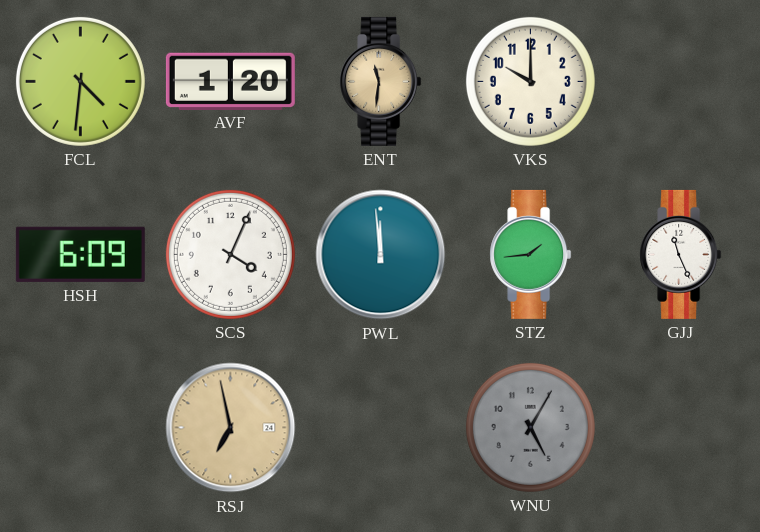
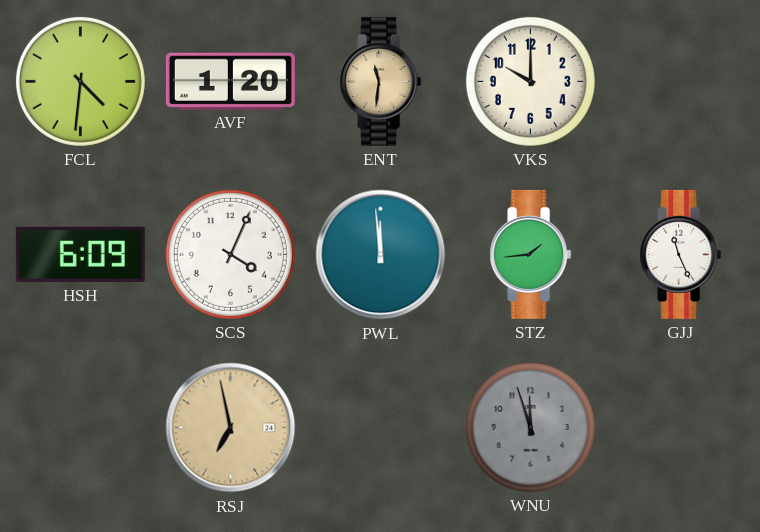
WNU: 5:05 -> 11:57 (530, 427)
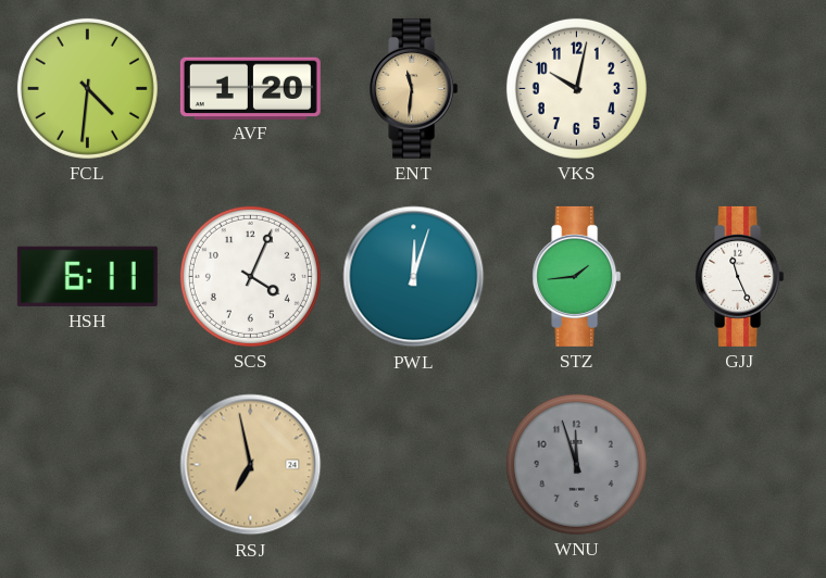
VKS: 10:00 -> 10:02 (576, 88)
HSH: 6:09 -> 6:11 (87, 276)
PWL: 11:59 -> 12:03 (414, 277)
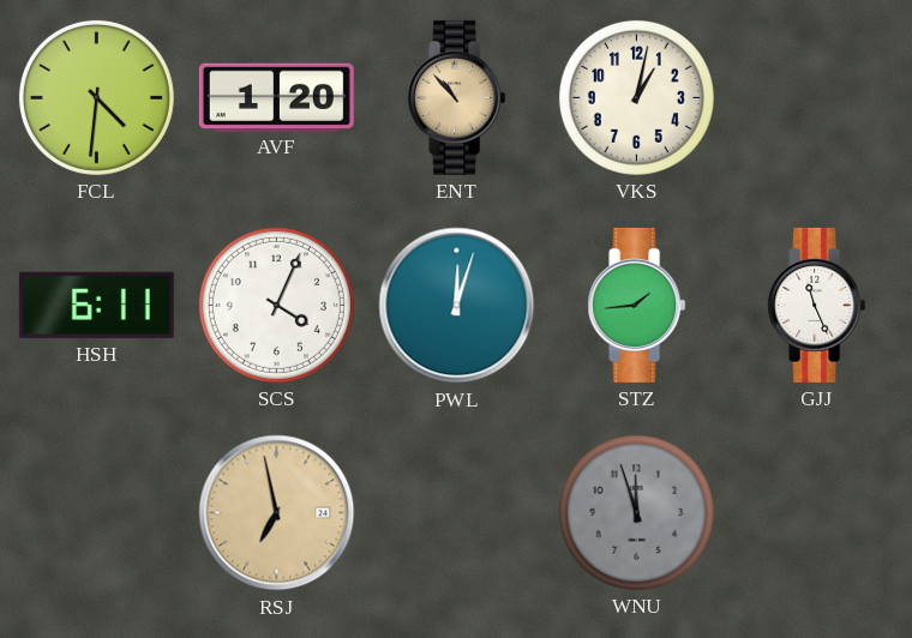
ENT: 11:31 -> 10:53 (457, 97)
VKS: 10:02 -> 1:02 (636, 97)
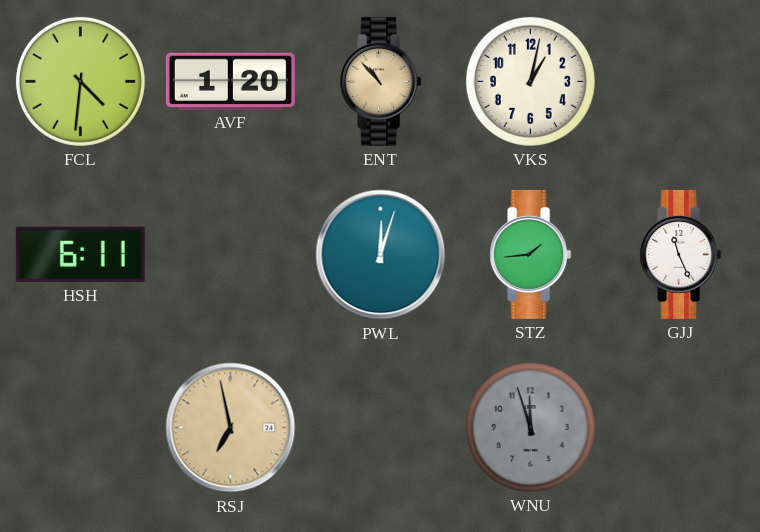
SCS: 4:04 -> none (276, 305)
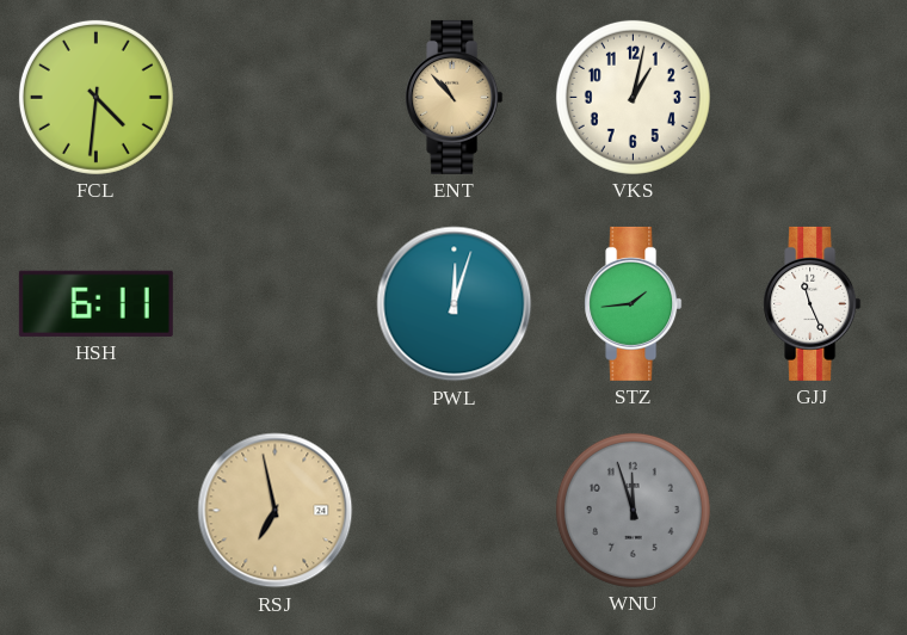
AVF: 1:20 -> none (230, 81)
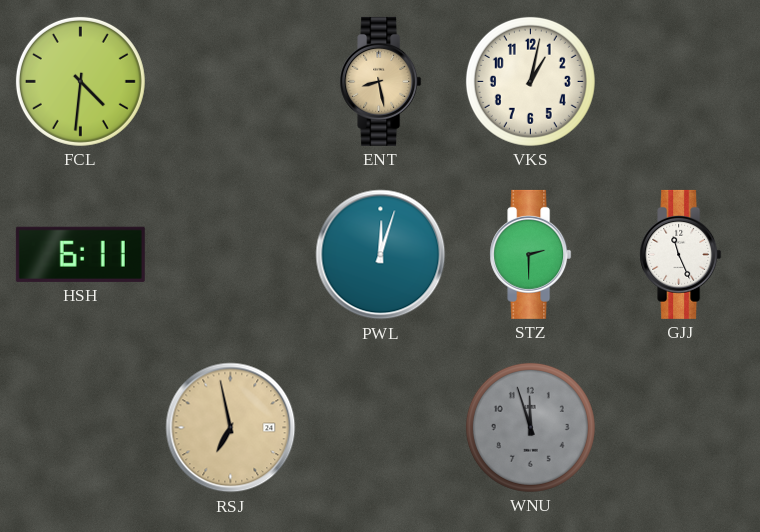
ENT: 10:53 -> 8:28 (381, 81)
STZ: 1:44 -> 2:30 (531, 254)
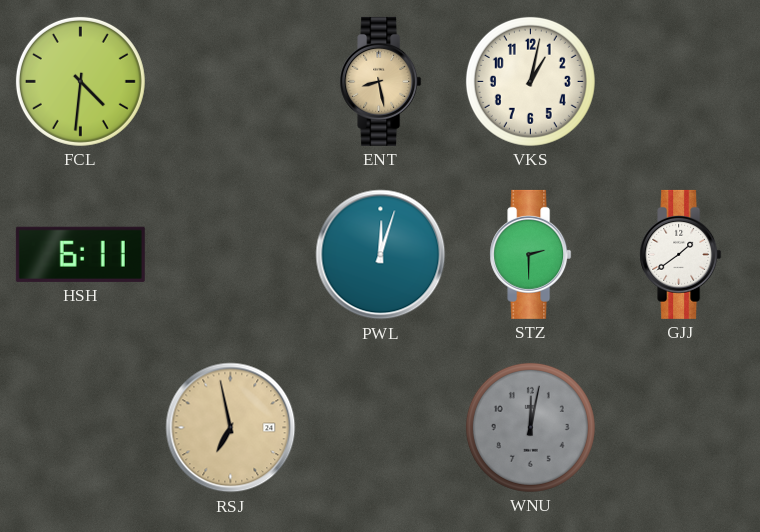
GJJ: 11:26 -> 1:39 (681, 254)
WNU: 11:57 -> 12:02 (530, 427)
